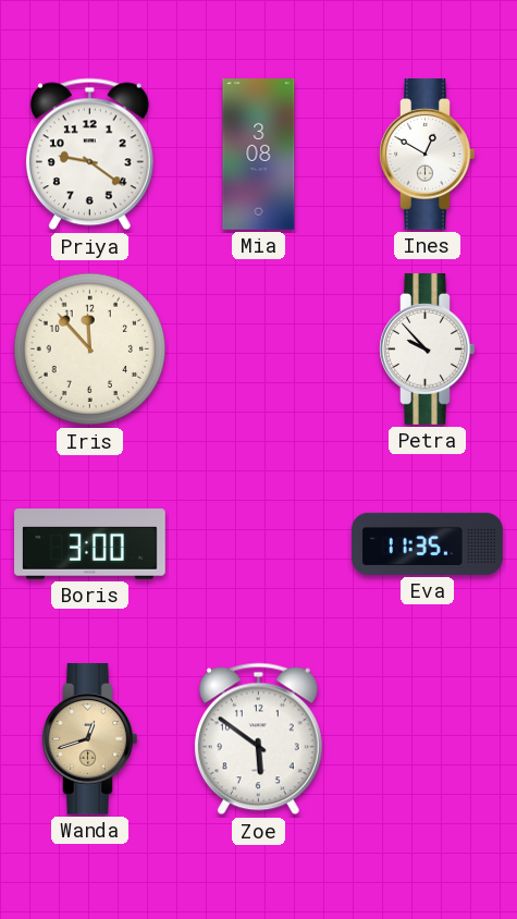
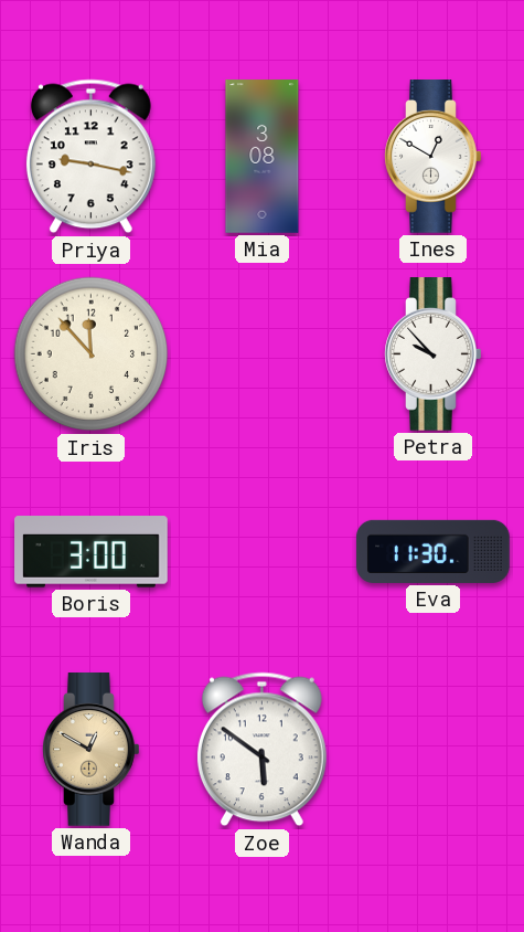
Priya: 9:21 -> 9:17 (90, 157)
Eva: 11:35 -> 11:30 (434, 551)
Wanda: 12:42 -> 12:50 (92, 750)
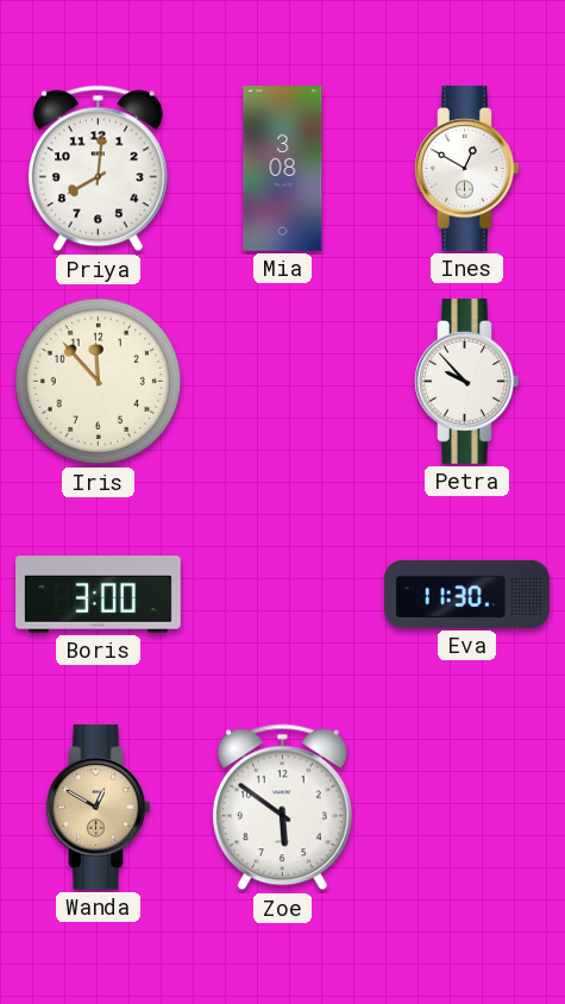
Priya: 9:17 -> 8:01 (98, 169)
